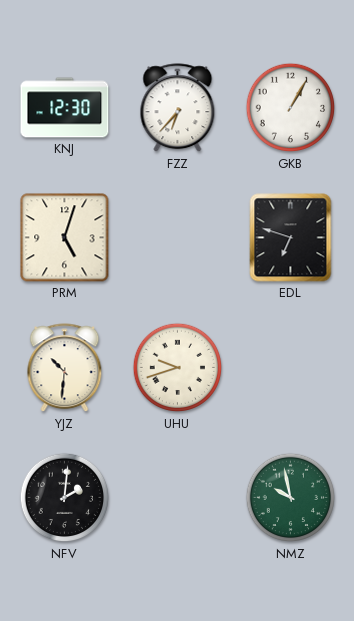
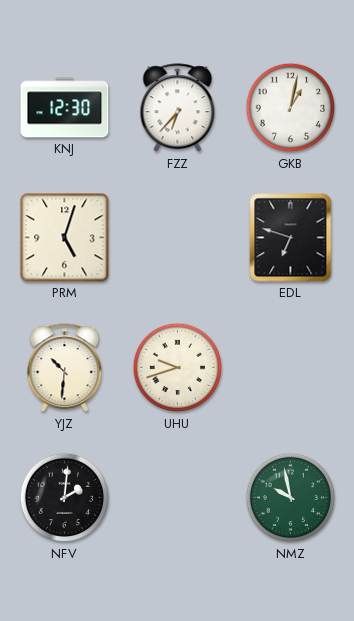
GKB: 1:05 -> 1:02 (291, 108)
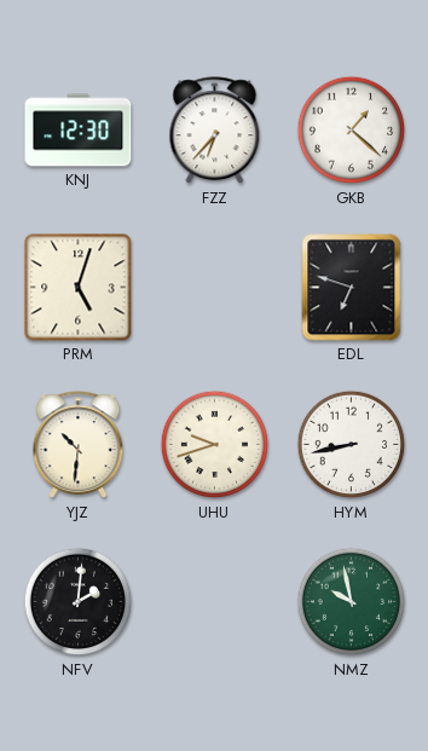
GKB: 1:02 -> 1:22 (352, 131)
HYM: none -> 8:43 (352, 445)
